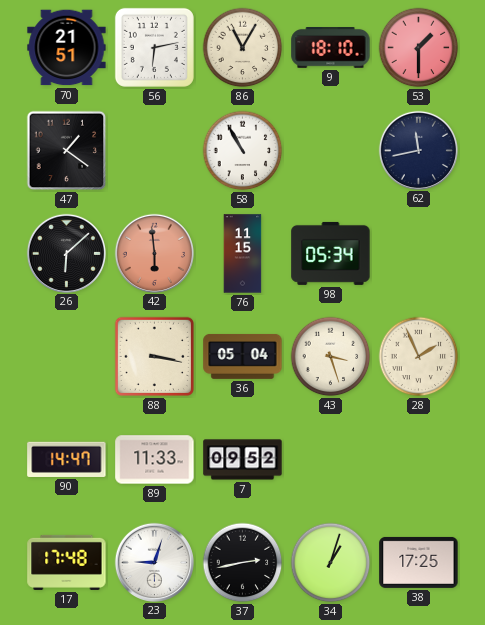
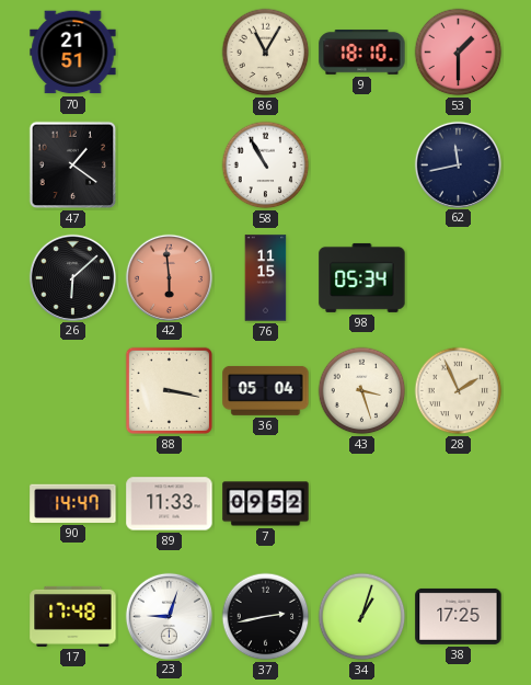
56: 6:13 -> none (154, 47)
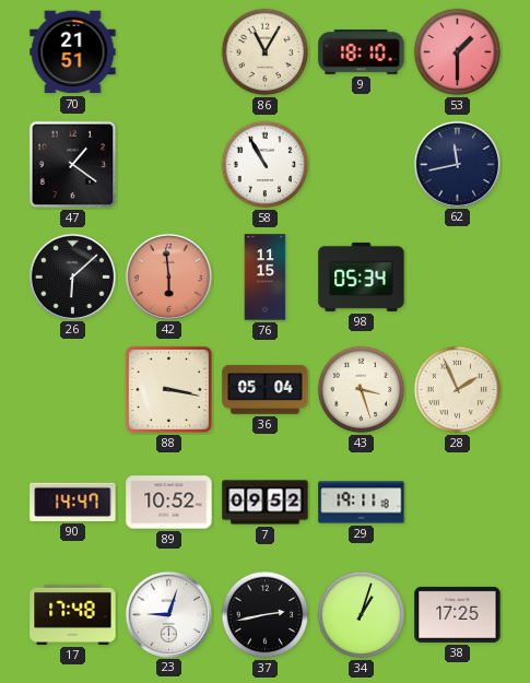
89: 11:33 -> 10:52 (169, 503)
29: none -> 19:11 (362, 503)
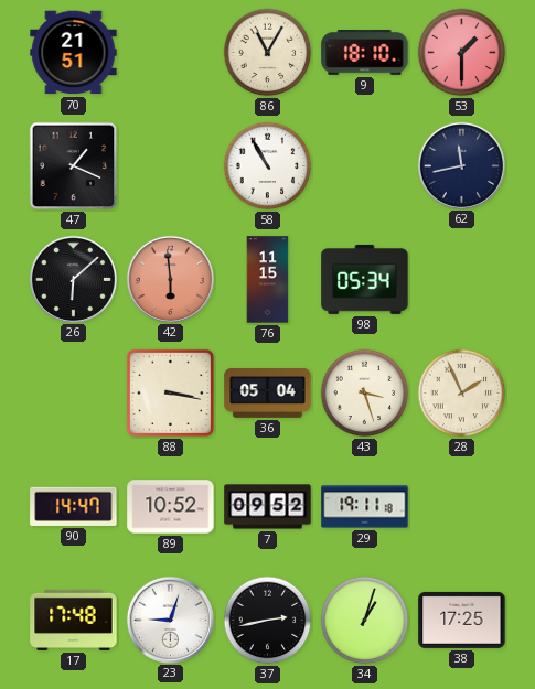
47: 1:21 -> 1:19 (74, 166)
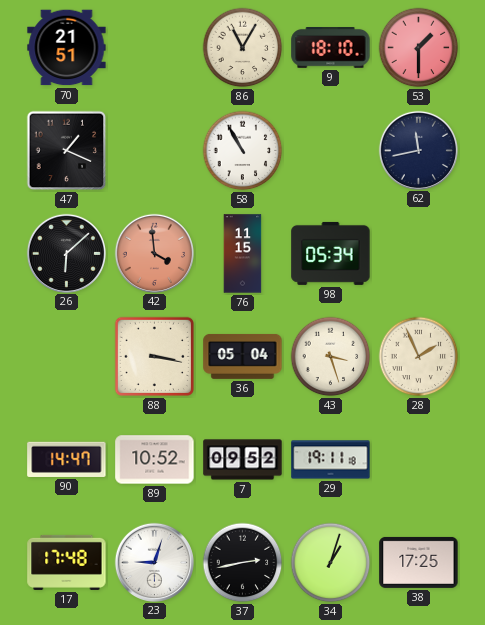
42: 5:59 -> 3:59 (154, 253)
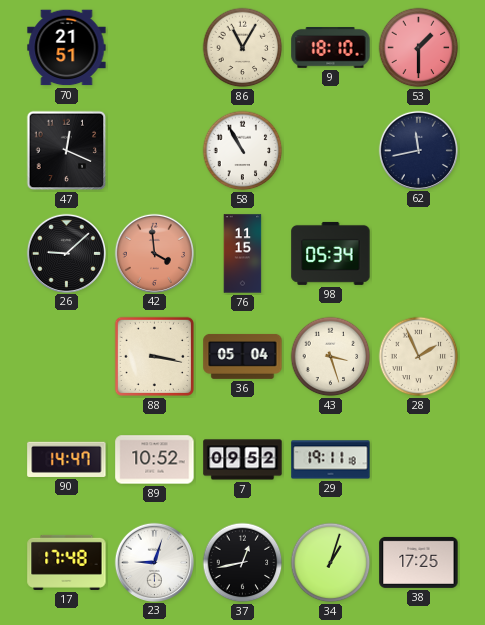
47: 1:19 -> 12:19 (67, 151)
26: 6:08 -> 9:08 (66, 253)
37: 2:43 -> 12:43 (243, 563)
